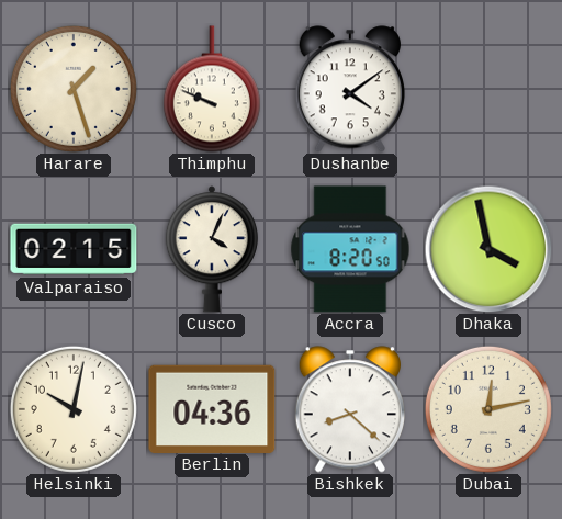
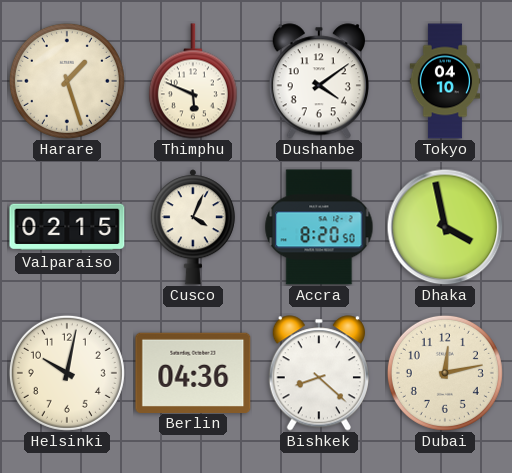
Thimphu: 9:49 -> 5:49 (193, 81)
Tokyo: none -> 04:10 (445, 81)
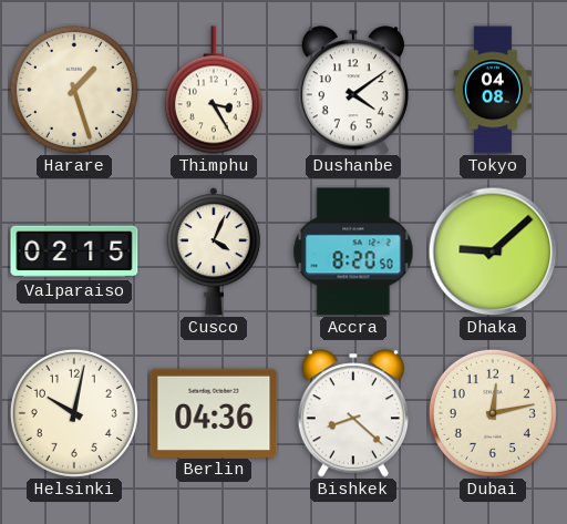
Thimphu: 5:49 -> 3:25 (214, 90)
Tokyo: 04:10 -> 04:08 (493, 90)
Dhaka: 3:58 -> 9:08 (493, 251)
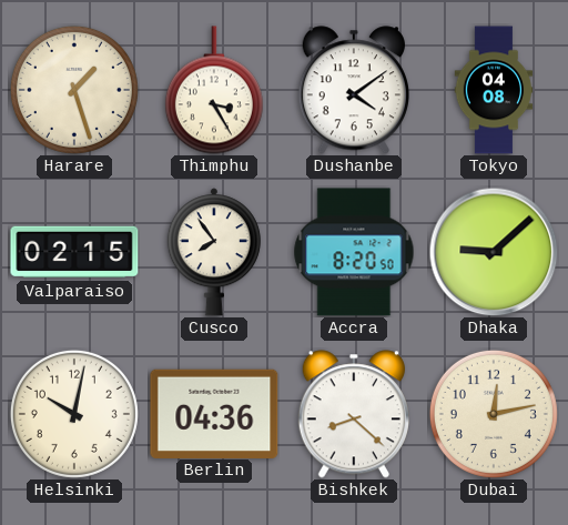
Cusco: 4:04 -> 7:54 (214, 252)
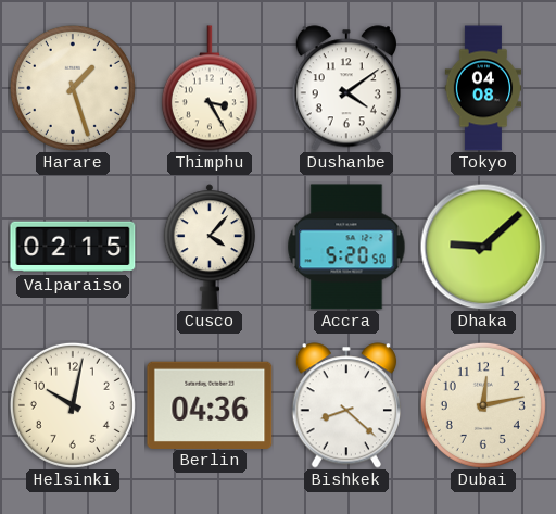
Cusco: 7:54 -> 4:07 (210, 247)
Accra: 8:20 -> 5:20 (346, 247)
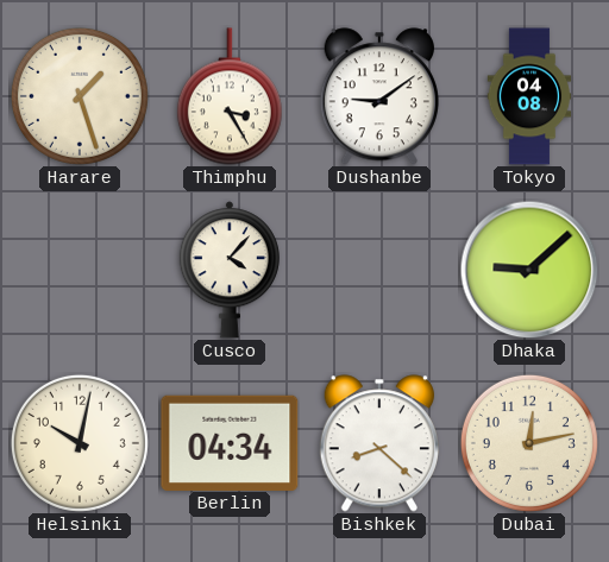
Dushanbe: 4:09 -> 9:09 (379, 96)
Valparaiso: 02:15 -> none (73, 247)
Accra: 5:20 -> none (346, 247)
Berlin: 04:36 -> 04:34 (230, 442)
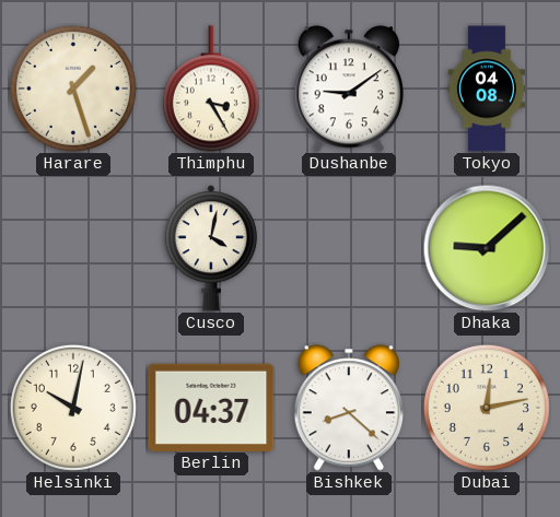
Cusco: 4:07 -> 4:02 (211, 248)
Berlin: 04:34 -> 04:37 (211, 407)
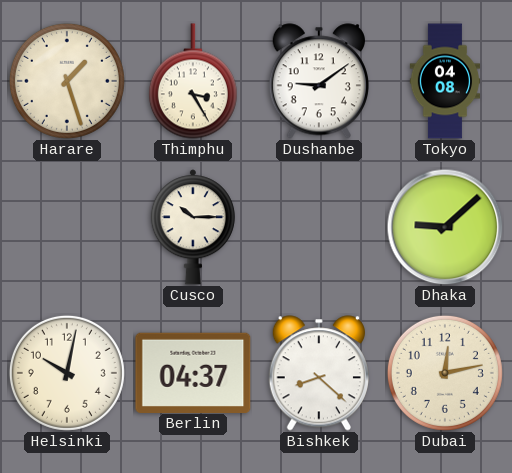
Cusco: 4:02 -> 10:15 (193, 227)
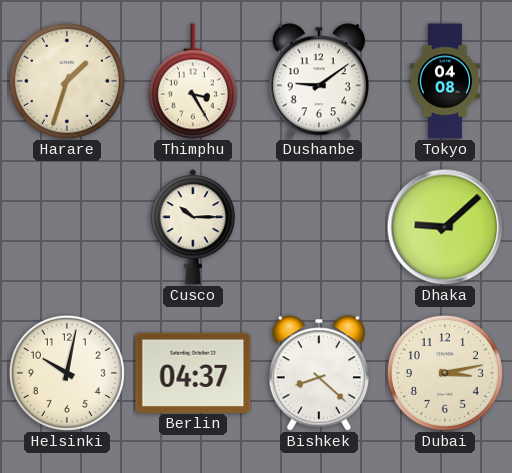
Harare: 1:27 -> 1:33 (67, 81)
Dubai: 12:13 -> 3:13 (445, 373)
